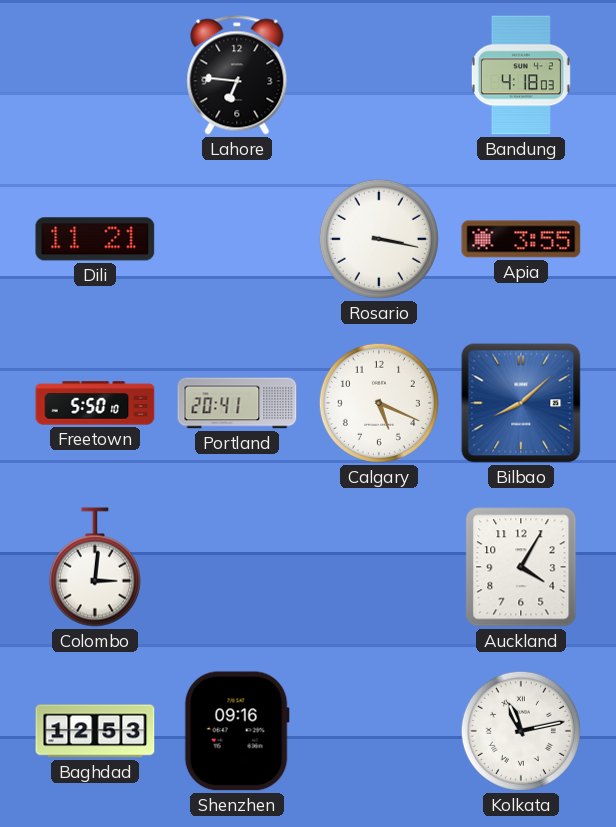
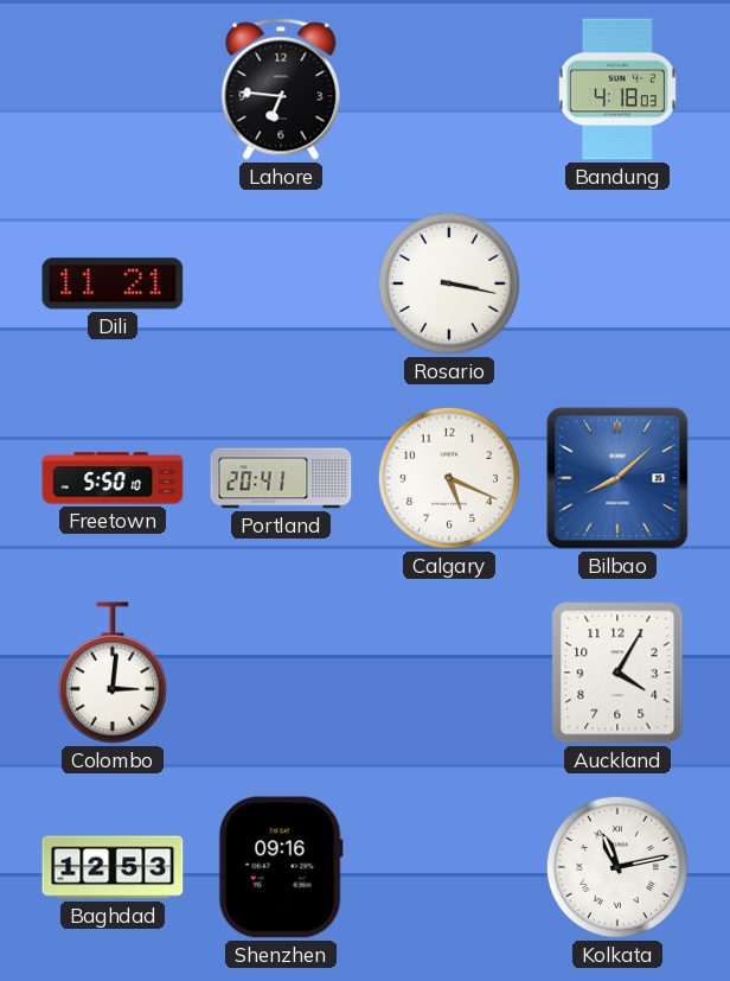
Apia: 3:55 -> none (521, 239)
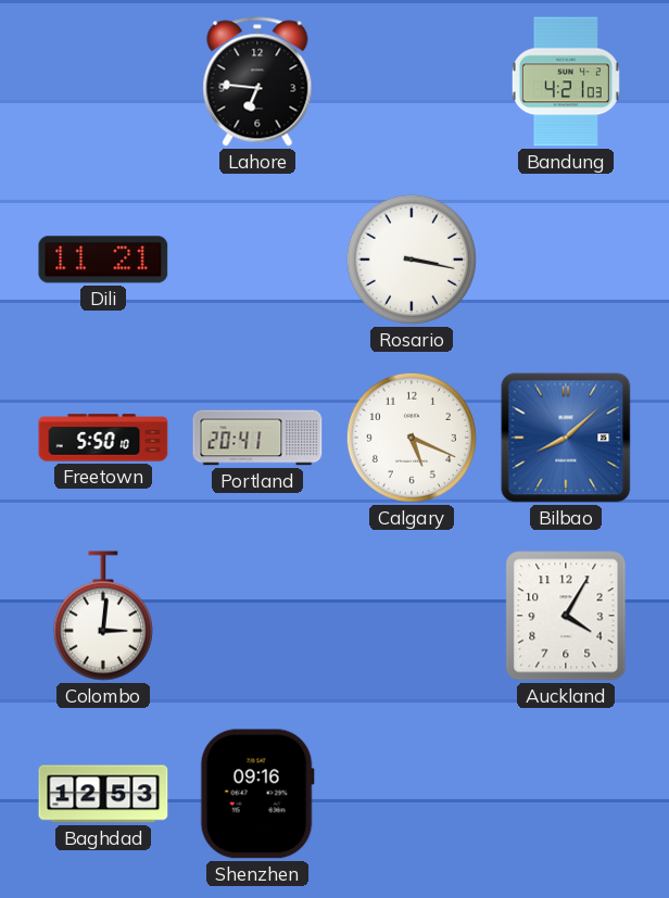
Bandung: 4:18 -> 4:21 (566, 81)
Kolkata: 11:13 -> none (617, 867)
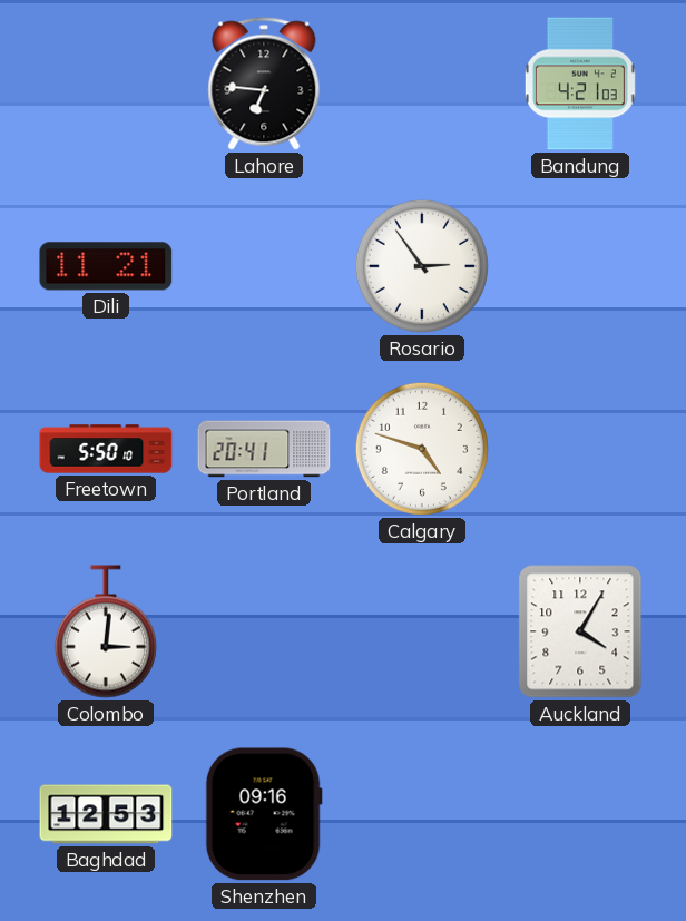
Rosario: 3:17 -> 2:54 (422, 266)
Calgary: 5:19 -> 4:48 (422, 449)
Bilbao: 8:08 -> none (566, 438)
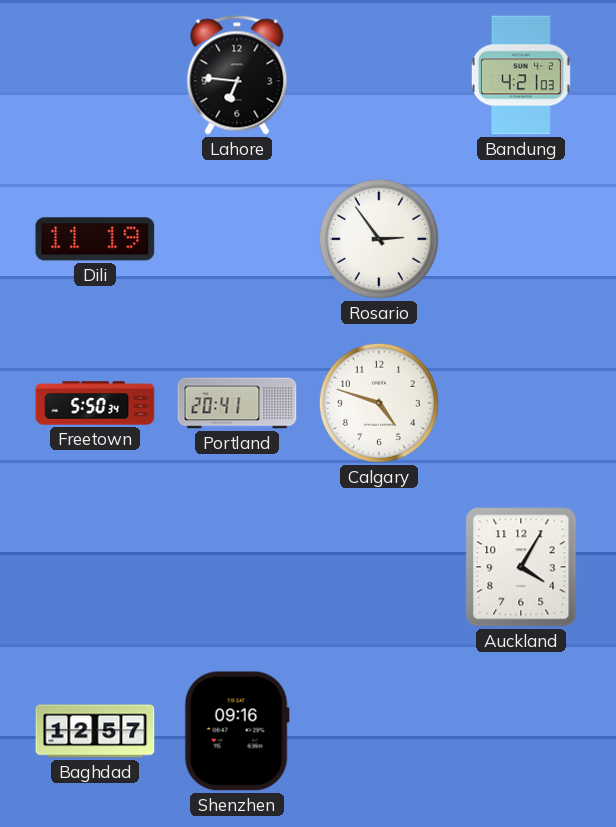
Dili: 11:21 -> 11:19 (95, 239)
Freetown: 5:50:10 -> 5:50:34 (95, 403)
Colombo: 3:01 -> none (106, 631)
Baghdad: 12:53 -> 12:57 (95, 731)
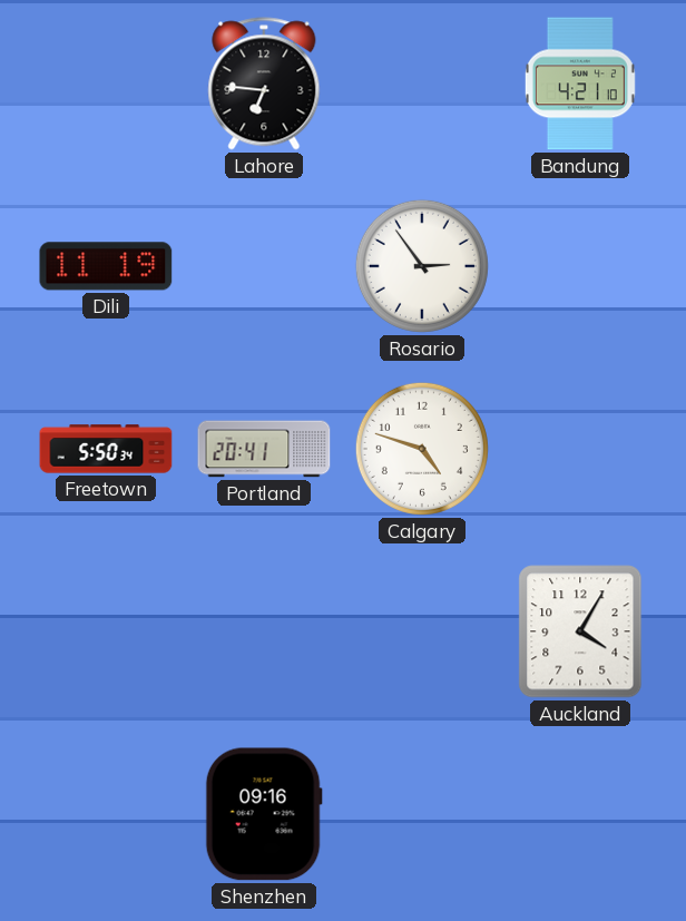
Bandung: 4:21:03 -> 4:21:10 (580, 84)
Baghdad: 12:57 -> none (95, 731)
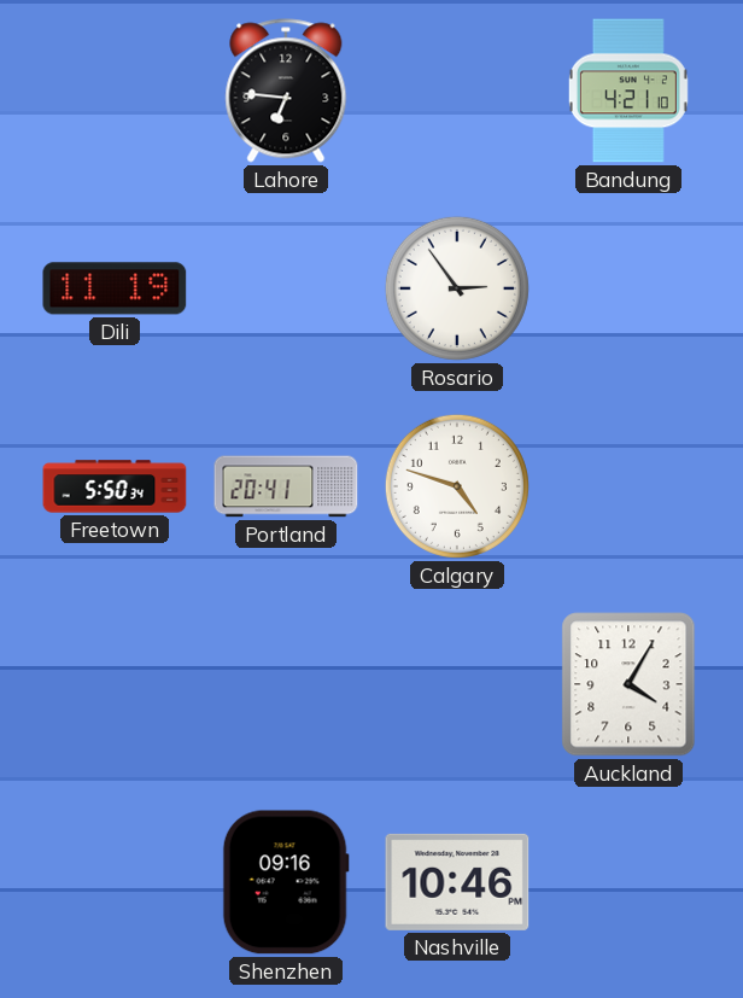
Nashville: none -> 10:46 (457, 882)
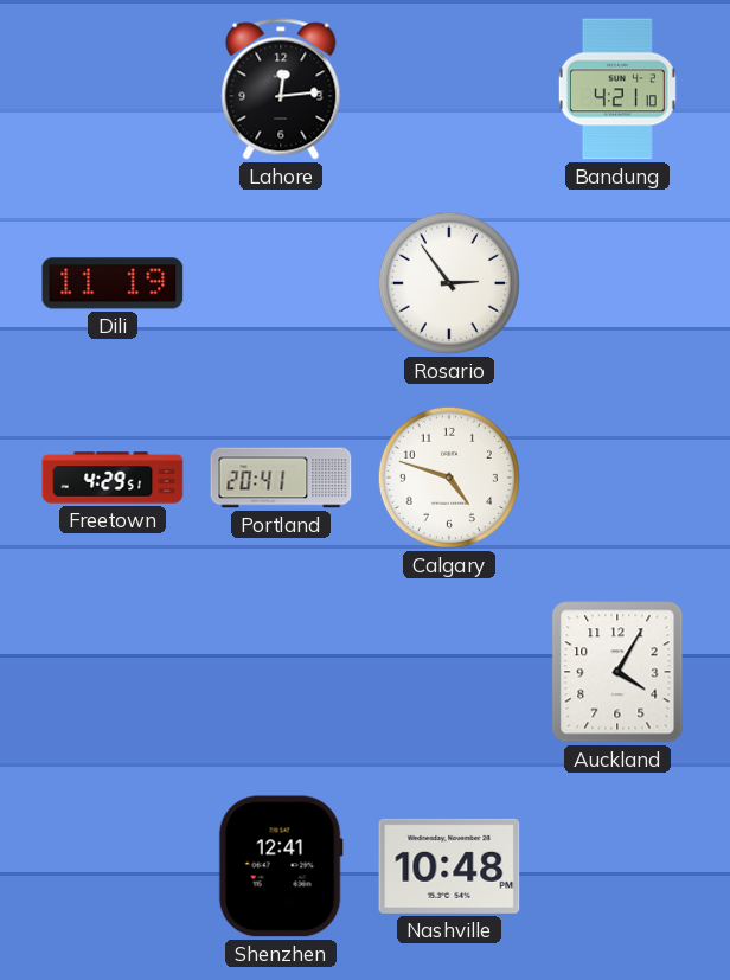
Lahore: 6:46 -> 12:14 (281, 89)
Freetown: 5:50 -> 4:29 (113, 478)
Shenzhen: 09:16 -> 12:41 (281, 866)
Nashville: 10:46 -> 10:48 (449, 866)
